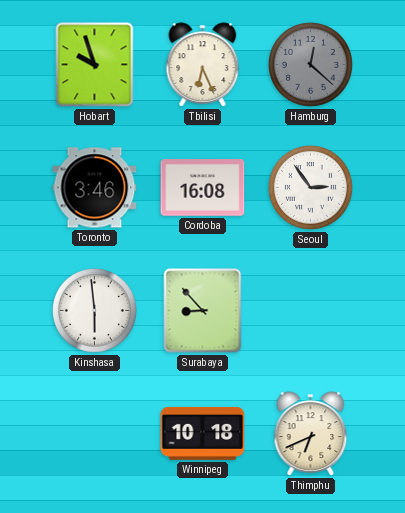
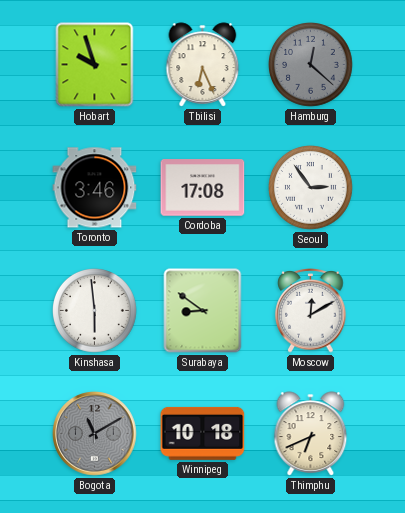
Cordoba: 16:08 -> 17:08 (203, 188)
Surabaya: 8:53 -> 8:51 (203, 311)
Moscow: none -> 12:10 (311, 311)
Bogota: none -> 11:10 (95, 434)
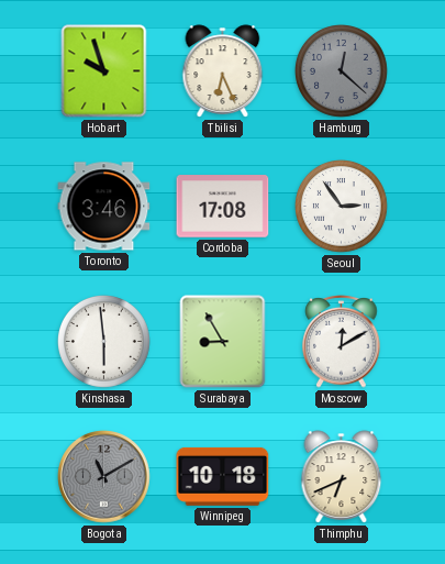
Surabaya: 8:51 -> 8:55 (223, 342)
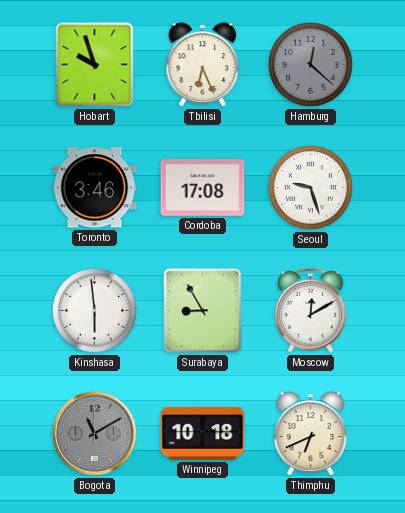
Seoul: 2:54 -> 9:27 (311, 188)
